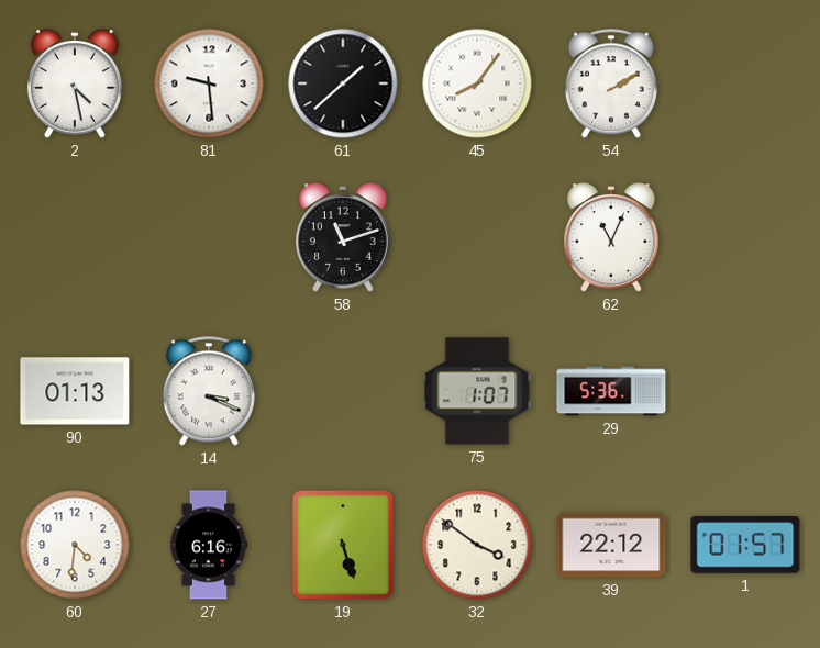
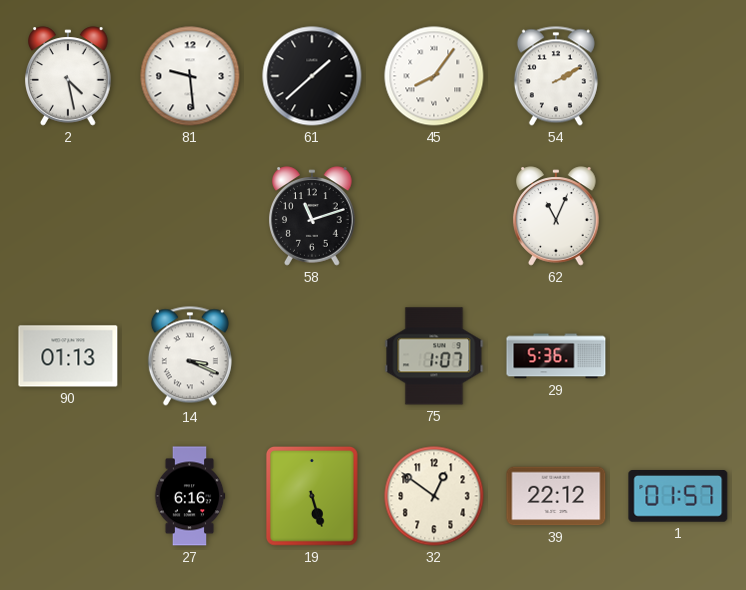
60: 4:31 -> none (75, 545)
32: 3:51 -> 12:51 (434, 496)
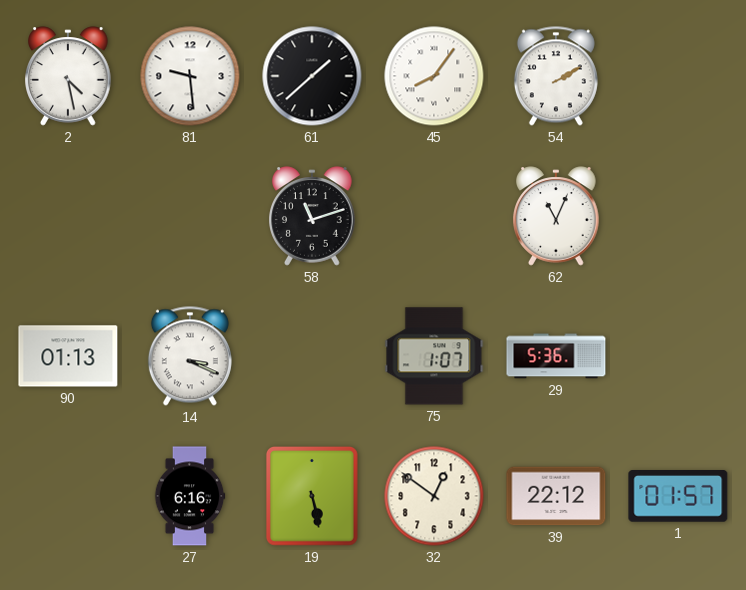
19: 5:27 -> 5:28 (312, 496)
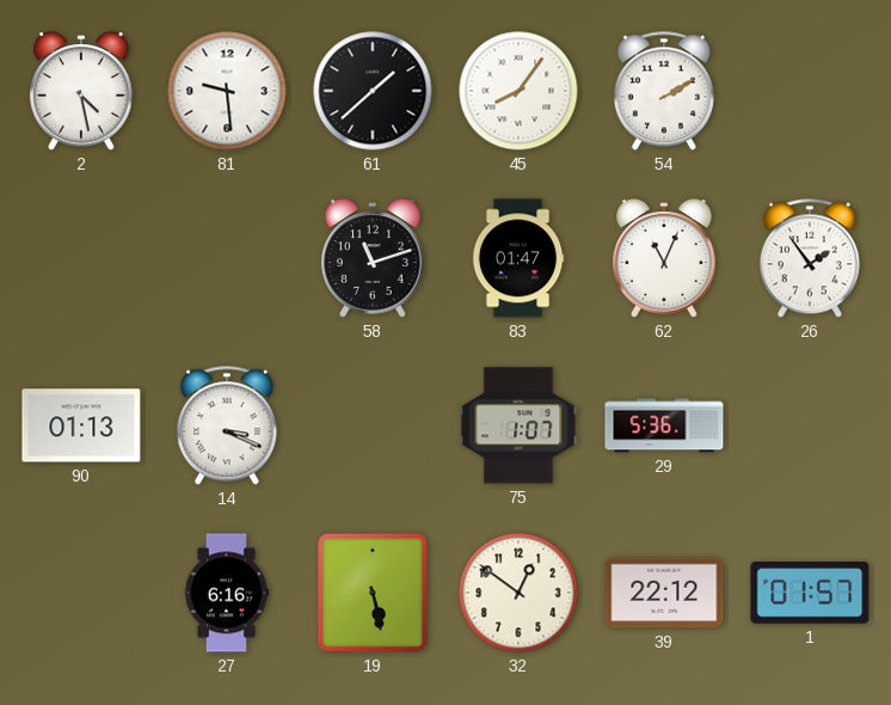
83: none -> 01:47 (518, 258)
26: none -> 1:54 (810, 258)
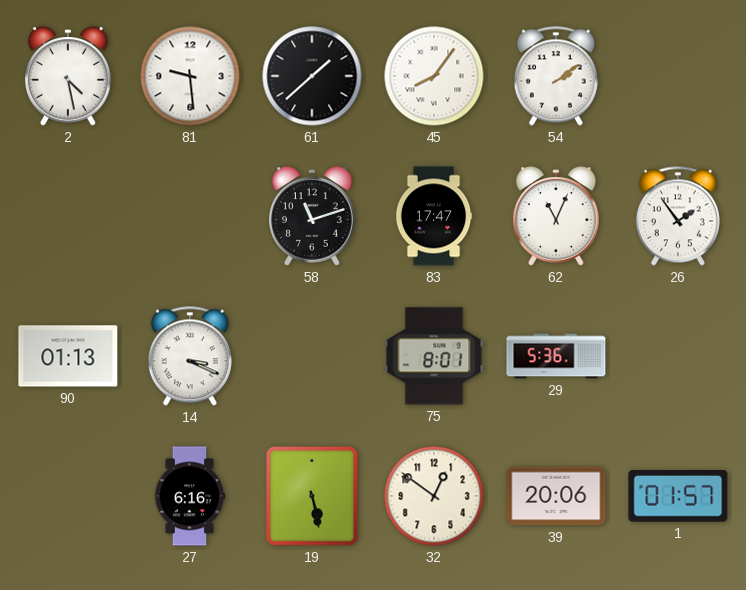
54: 2:10 -> 2:09 (556, 76)
83: 01:47 -> 17:47 (434, 216)
75: 1:07 -> 8:01 (434, 356)
39: 22:12 -> 20:06 (556, 496)
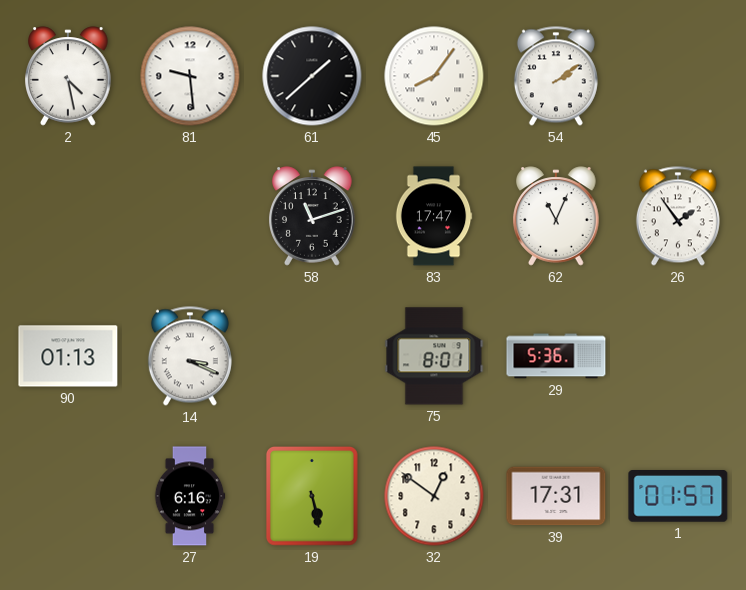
39: 20:06 -> 17:31 (556, 496)
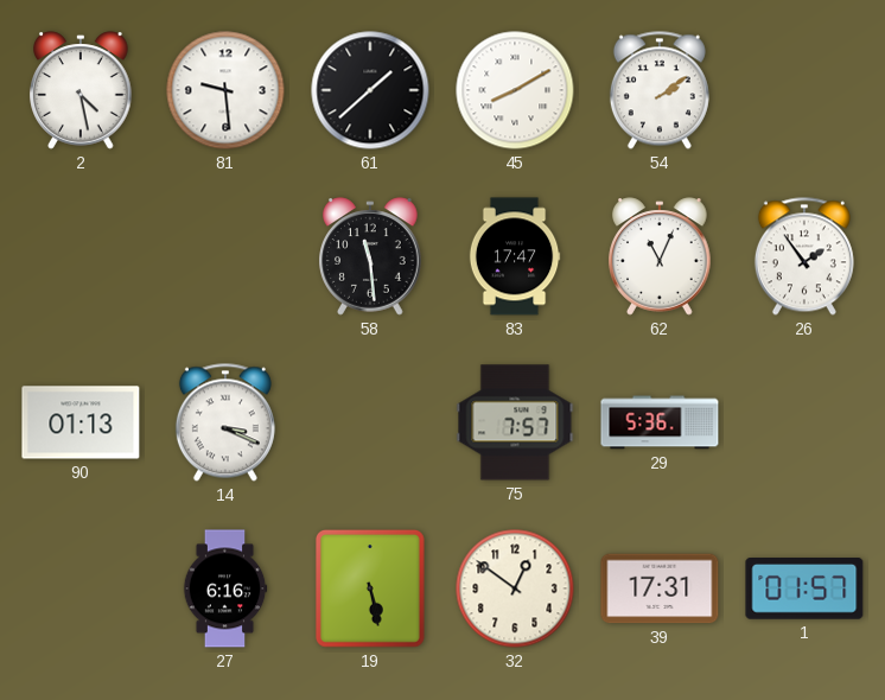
45: 8:06 -> 8:10 (515, 90)
58: 11:12 -> 11:29 (370, 256)
75: 8:01 -> 7:57 (515, 422)
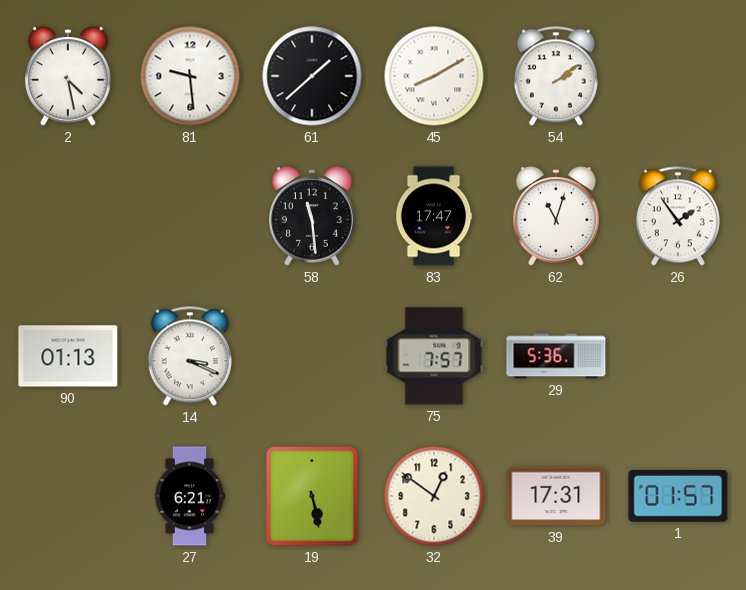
62: 11:04 -> 11:03 (556, 216)
27: 6:16 -> 6:21 (190, 496)
